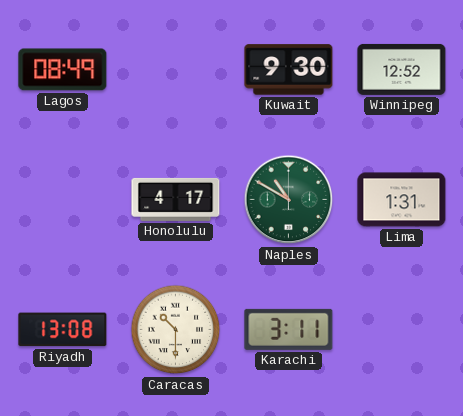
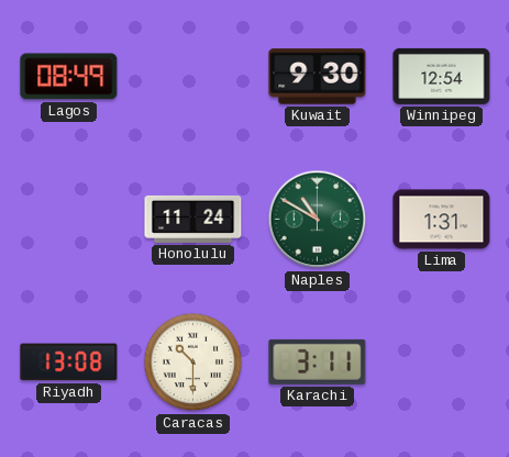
Winnipeg: 12:52 -> 12:54 (442, 76)
Honolulu: 4:17 -> 11:24 (193, 219)
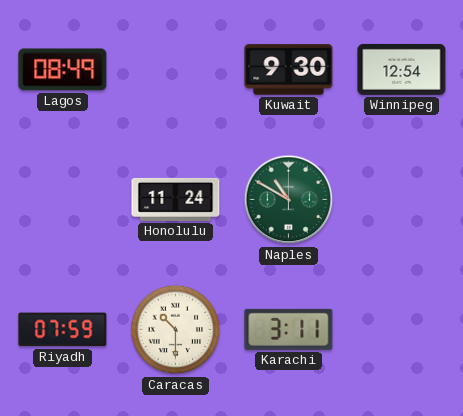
Lima: 1:31 -> none (442, 220)
Riyadh: 13:08 -> 07:59 (63, 330)
